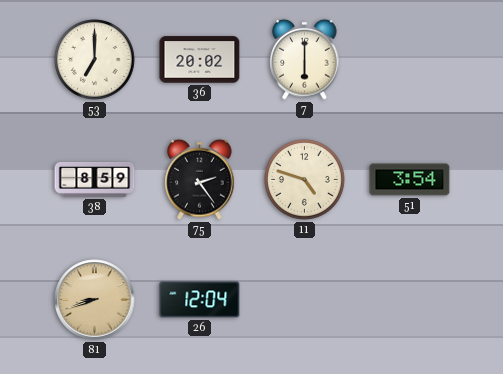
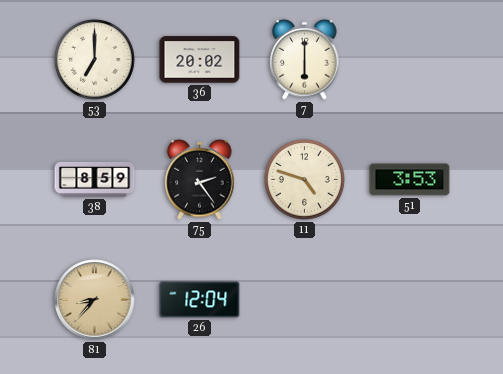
51: 3:54 -> 3:53 (410, 180)
81: 8:42 -> 8:37 (95, 300)
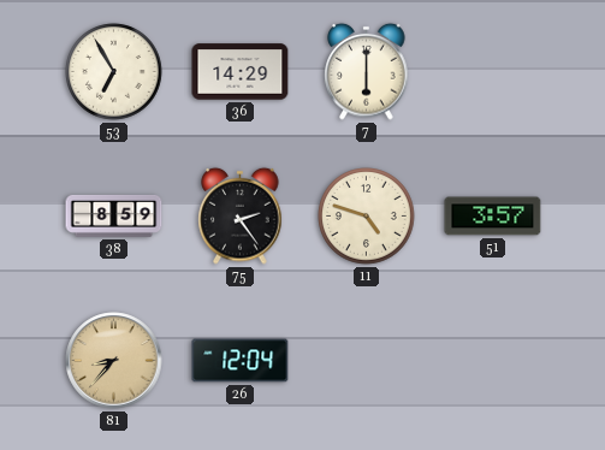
53: 7:00 -> 6:55 (114, 72)
36: 20:02 -> 14:29 (241, 72)
51: 3:53 -> 3:57 (493, 217)
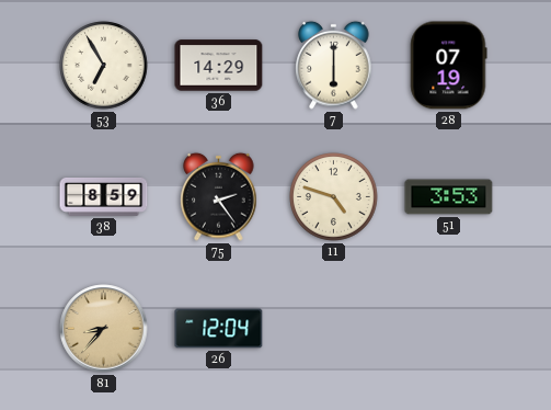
28: none -> 07:19 (449, 66)
51: 3:57 -> 3:53 (449, 197)
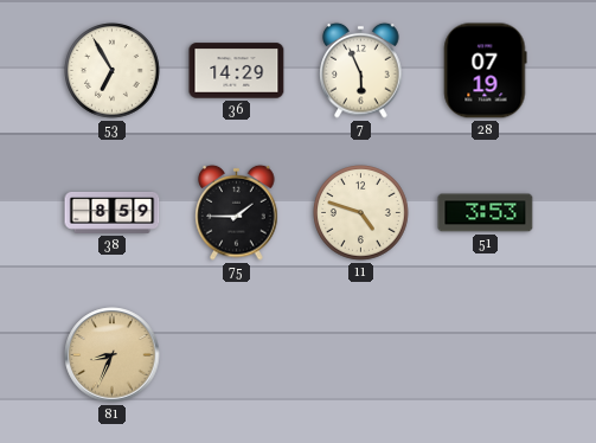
7: 6:00 -> 5:56 (361, 70)
75: 2:24 -> 1:45 (237, 212)
81: 8:37 -> 8:34 (113, 355)
26: 12:04 -> none (219, 329)
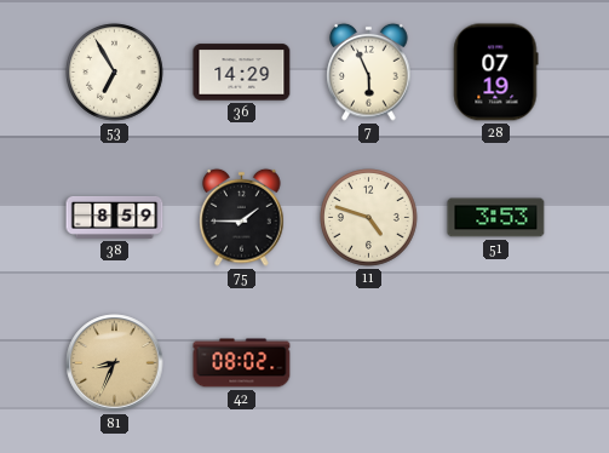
42: none -> 08:02 (242, 363)
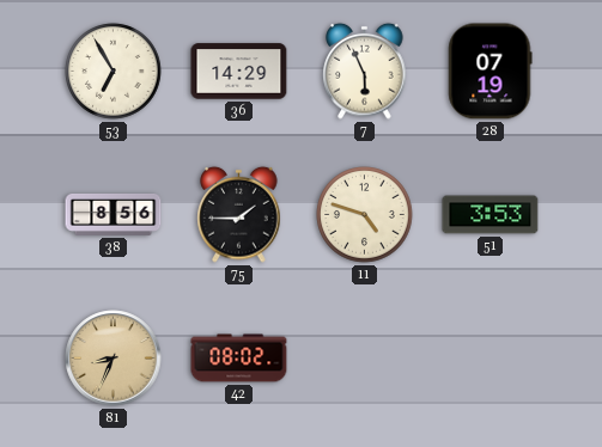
38: 8:59 -> 8:56 (114, 215)
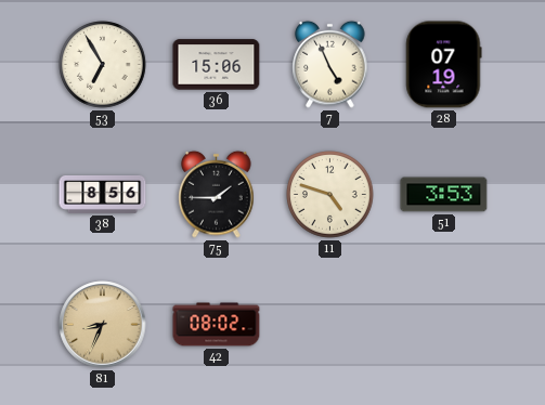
36: 14:29 -> 15:06 (217, 65)
7: 5:56 -> 4:56 (330, 64)
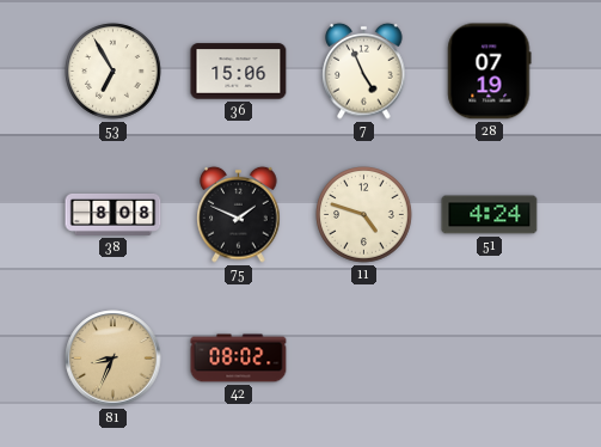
38: 8:56 -> 8:08 (114, 215)
75: 1:45 -> 1:49 (239, 214)
51: 3:53 -> 4:24 (490, 215)
